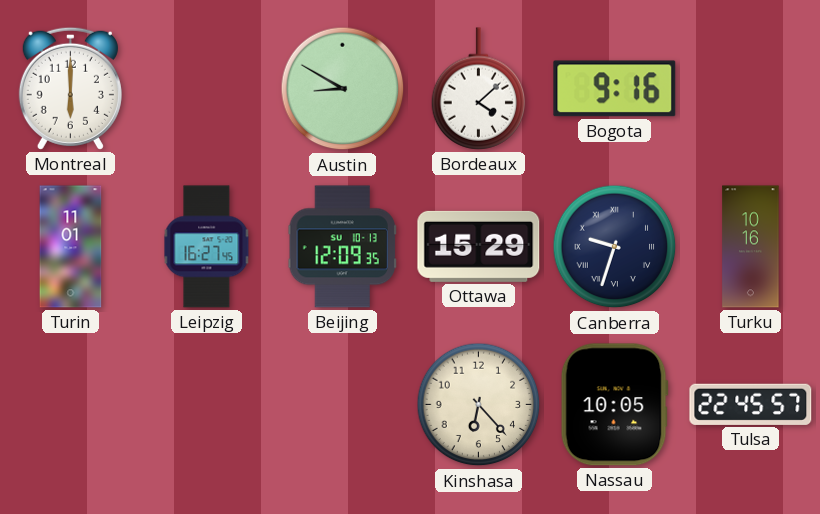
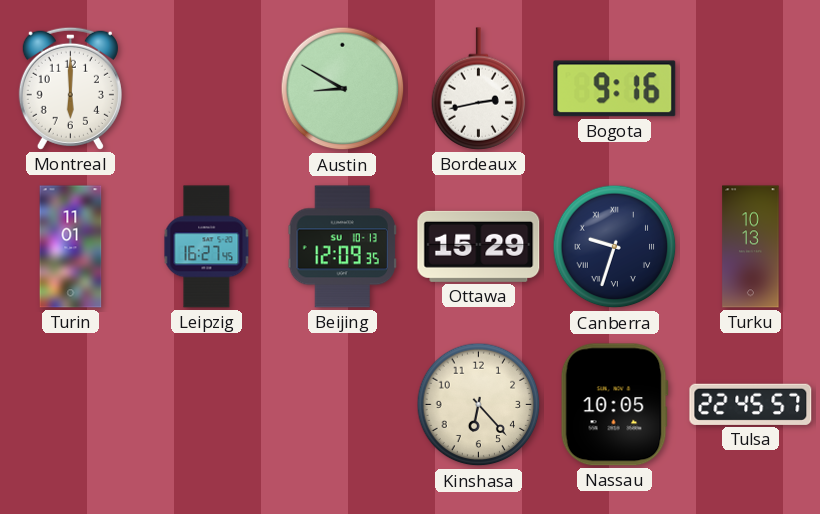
Bordeaux: 4:08 -> 2:43 (479, 89)
Turku: 10:16 -> 10:13 (751, 247)
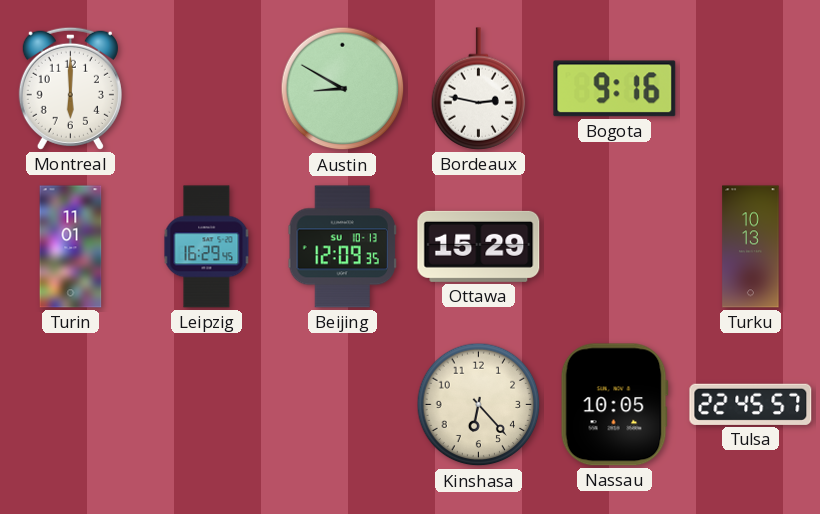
Bordeaux: 2:43 -> 2:47 (479, 89)
Leipzig: 16:27 -> 16:29 (207, 247)
Canberra: 9:33 -> none (615, 247)
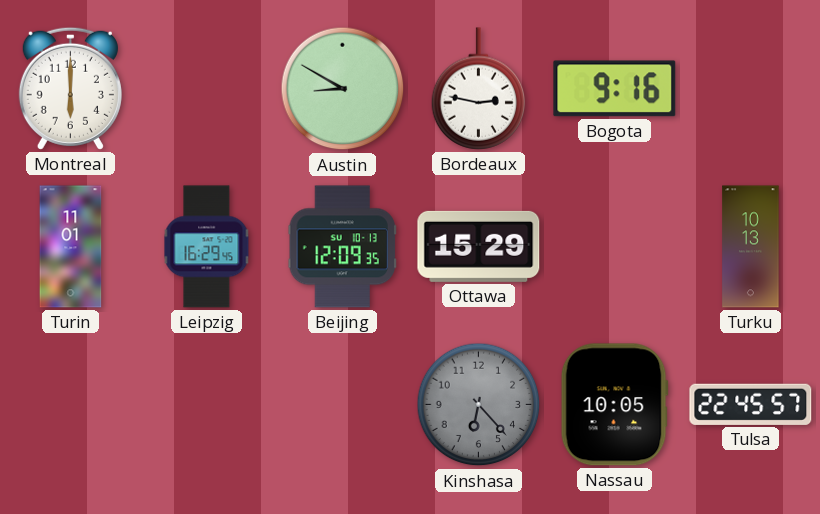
Kinshasa dial: cream -> grey (479, 405)
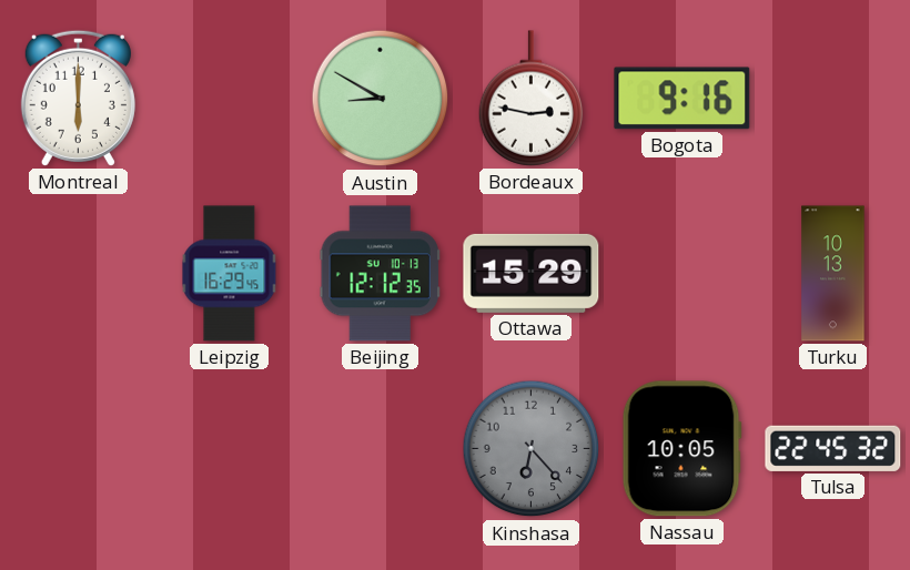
Turin: 11:01 -> none (71, 247)
Beijing: 12:09 -> 12:12 (380, 274)
Tulsa: 22:45:57 -> 22:45:32 (833, 448)
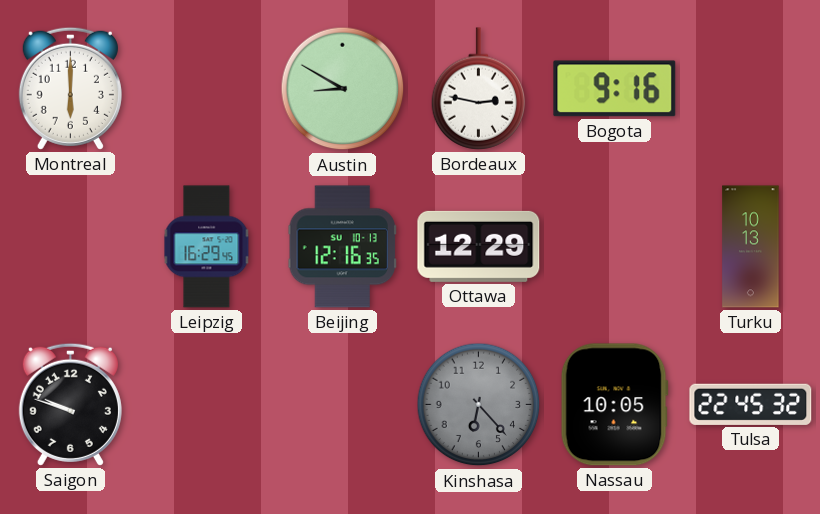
Beijing: 12:12 -> 12:16 (342, 247)
Ottawa: 15:29 -> 12:29 (479, 246)
Saigon: none -> 9:48 (70, 404)
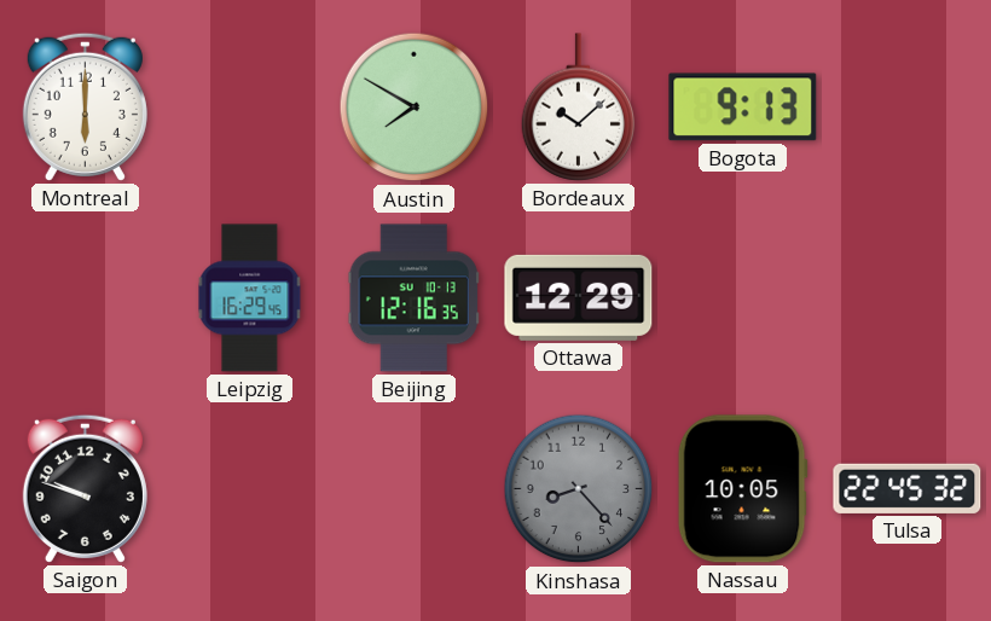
Austin: 8:50 -> 7:50 (415, 108)
Bordeaux: 2:47 -> 10:08 (579, 108)
Bogota: 9:16 -> 9:13 (743, 108)
Turku: 10:13 -> none (751, 247)
Kinshasa: 6:23 -> 8:23 (579, 489)
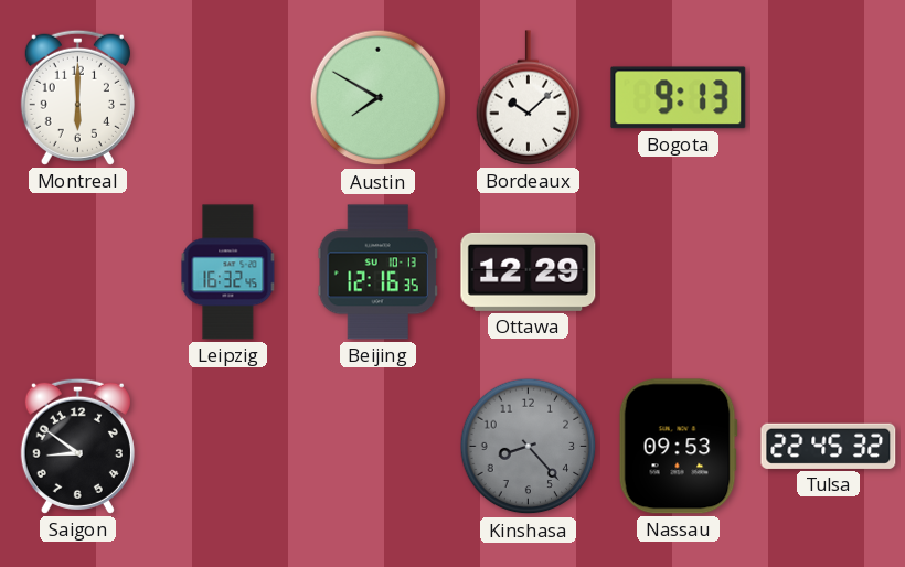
Leipzig: 16:29 -> 16:32 (228, 272)
Saigon: 9:48 -> 8:51 (77, 446)
Nassau: 10:05 -> 09:53 (678, 447)
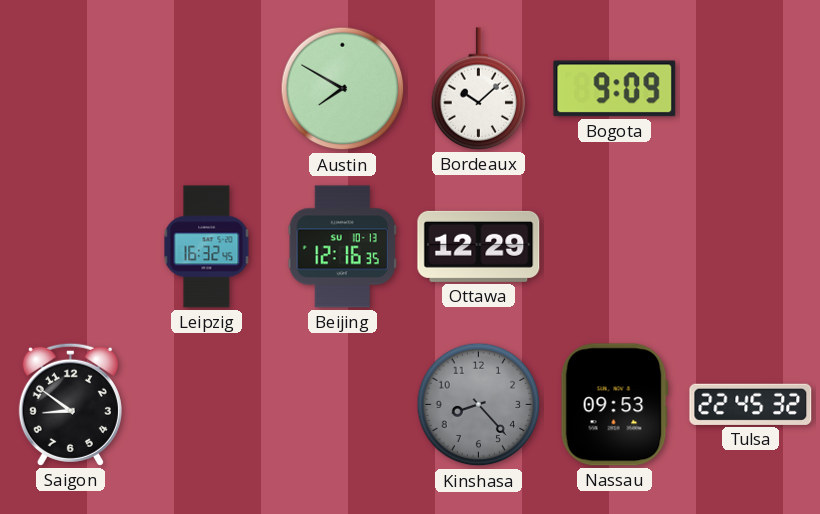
Montreal: 6:00 -> none (77, 97)
Bogota: 9:13 -> 9:09 (615, 89)
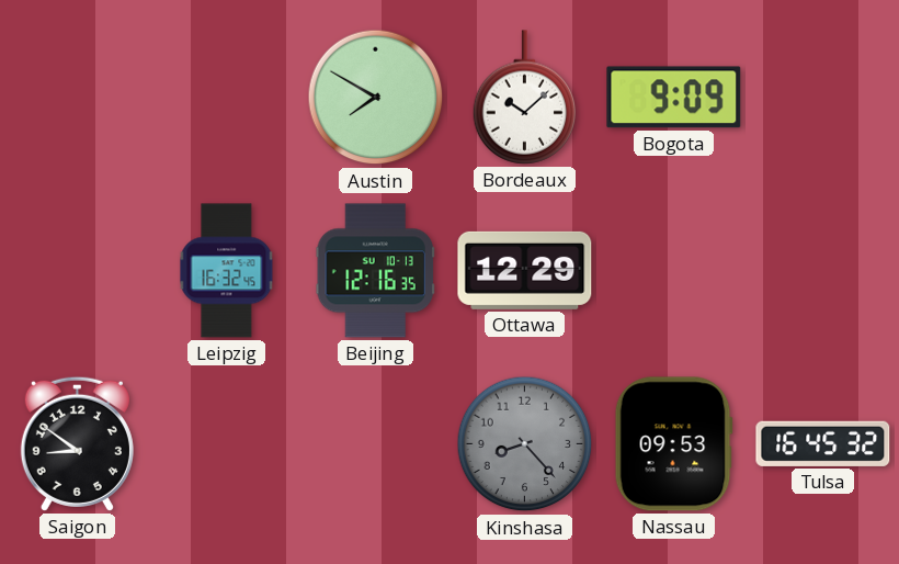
Tulsa: 22:45 -> 16:45 (823, 443)
